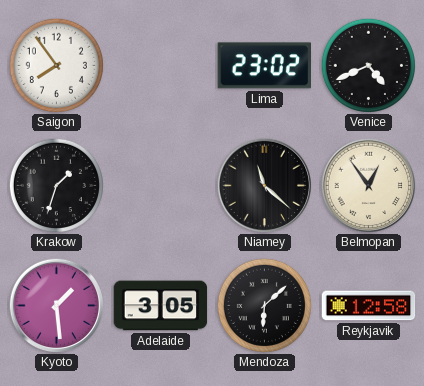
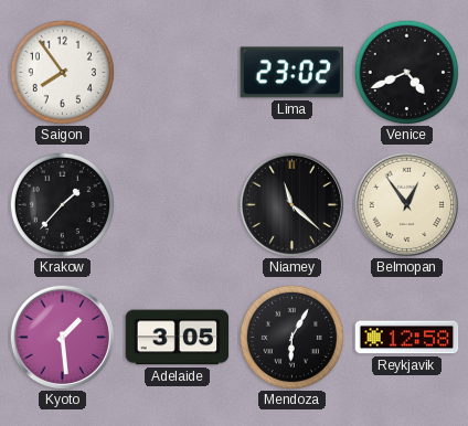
Krakow: 1:33 -> 1:37 (62, 204)
Mendoza: 6:08 -> 6:05 (291, 337)
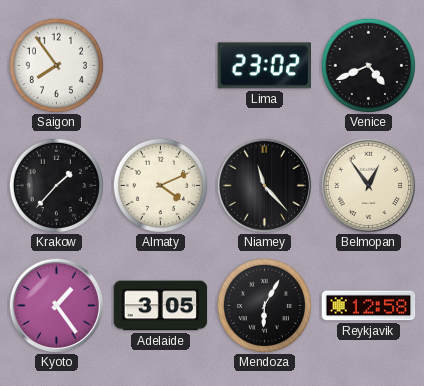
Almaty: none -> 4:11 (160, 185)
Niamey: 11:22 -> 11:23 (264, 185)
Kyoto: 1:29 -> 1:24 (56, 305)
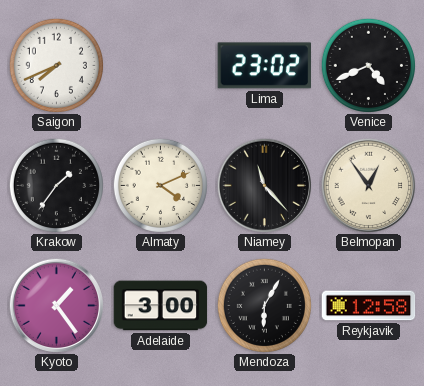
Saigon: 7:54 -> 7:41 (56, 65)
Krakow: 1:37 -> 1:36 (56, 185)
Adelaide: 3:05 -> 3:00 (161, 306)
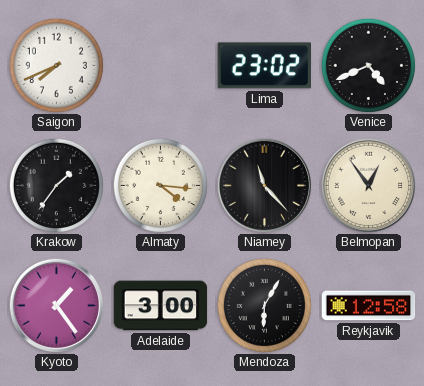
Almaty: 4:11 -> 4:16 (160, 185)
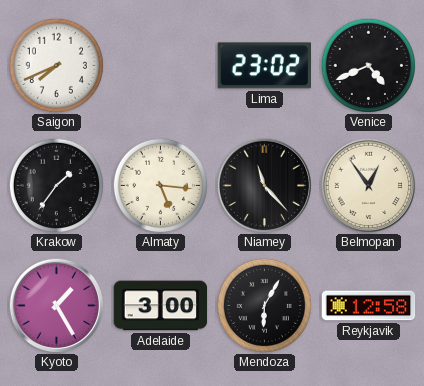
Almaty: 4:16 -> 5:16 (160, 185)
Kyoto: 1:24 -> 1:25 (56, 305)
